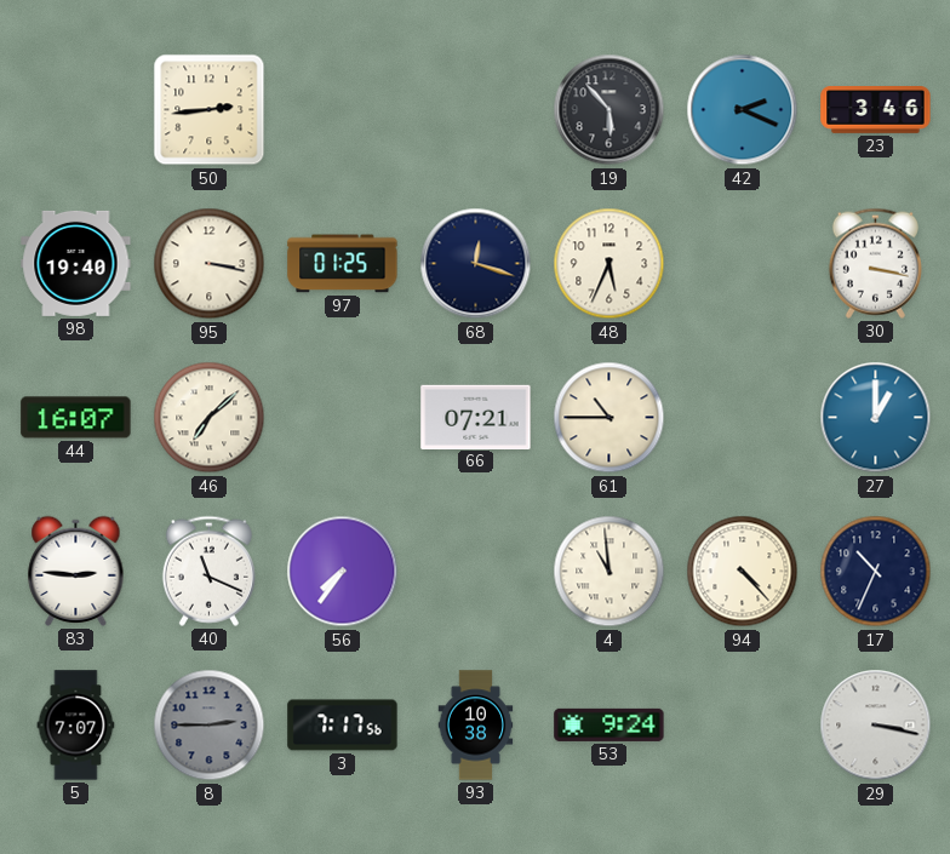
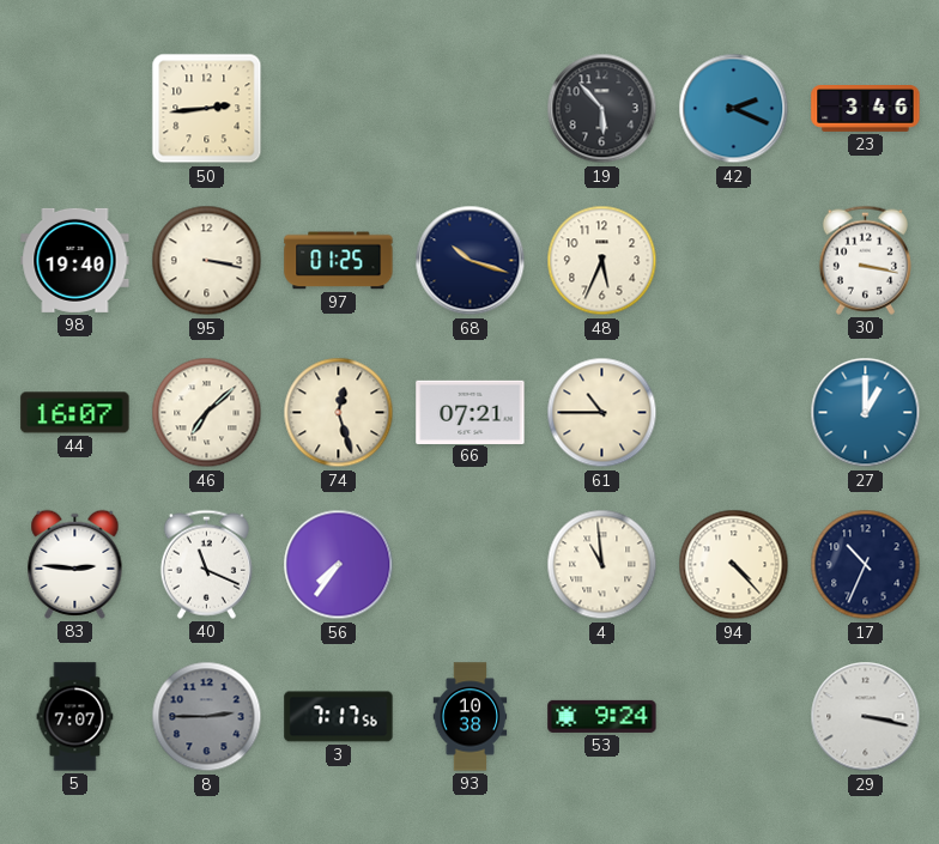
68: 12:18 -> 10:18 (471, 261)
74: none -> 12:27 (339, 413)
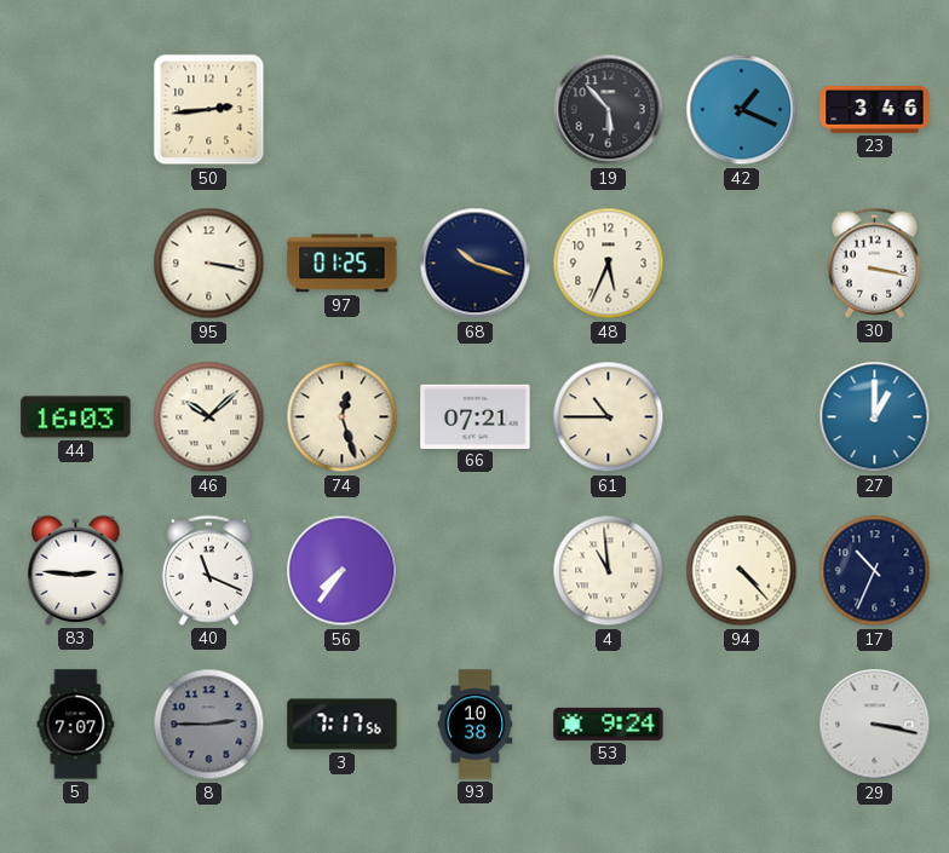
42: 2:19 -> 1:19 (742, 110)
98: 19:40 -> none (75, 260)
44: 16:07 -> 16:03 (76, 417)
46: 7:08 -> 10:08 (209, 417)
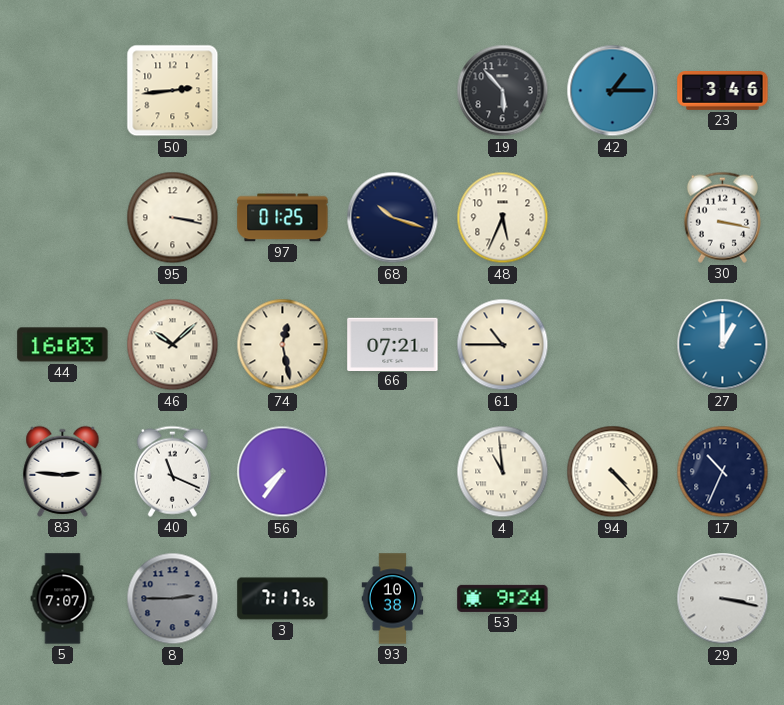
42: 1:19 -> 1:15 (613, 91)
74: 12:27 -> 12:28 (283, 345)
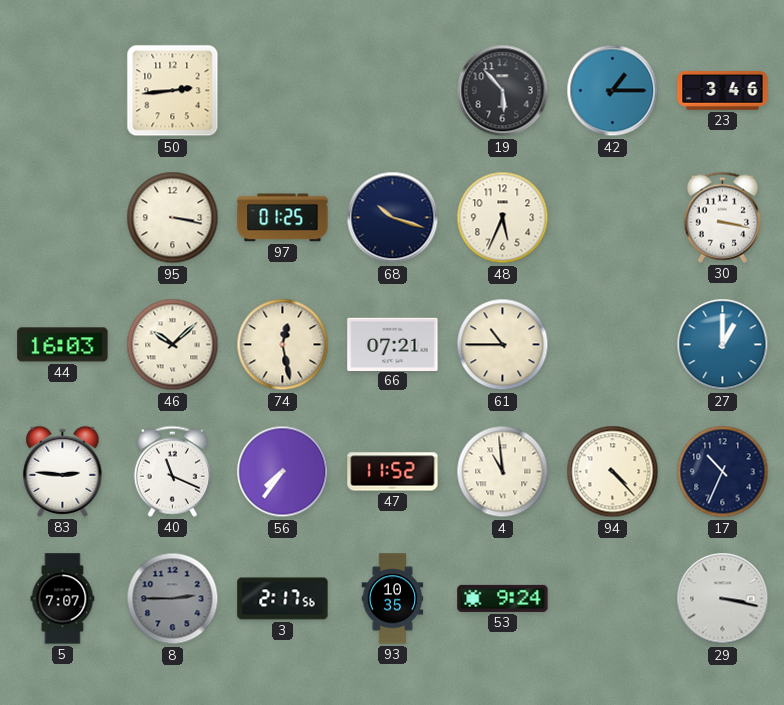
47: none -> 11:52 (393, 472)
3: 7:17 -> 2:17 (283, 599)
93: 10:38 -> 10:35 (393, 599)
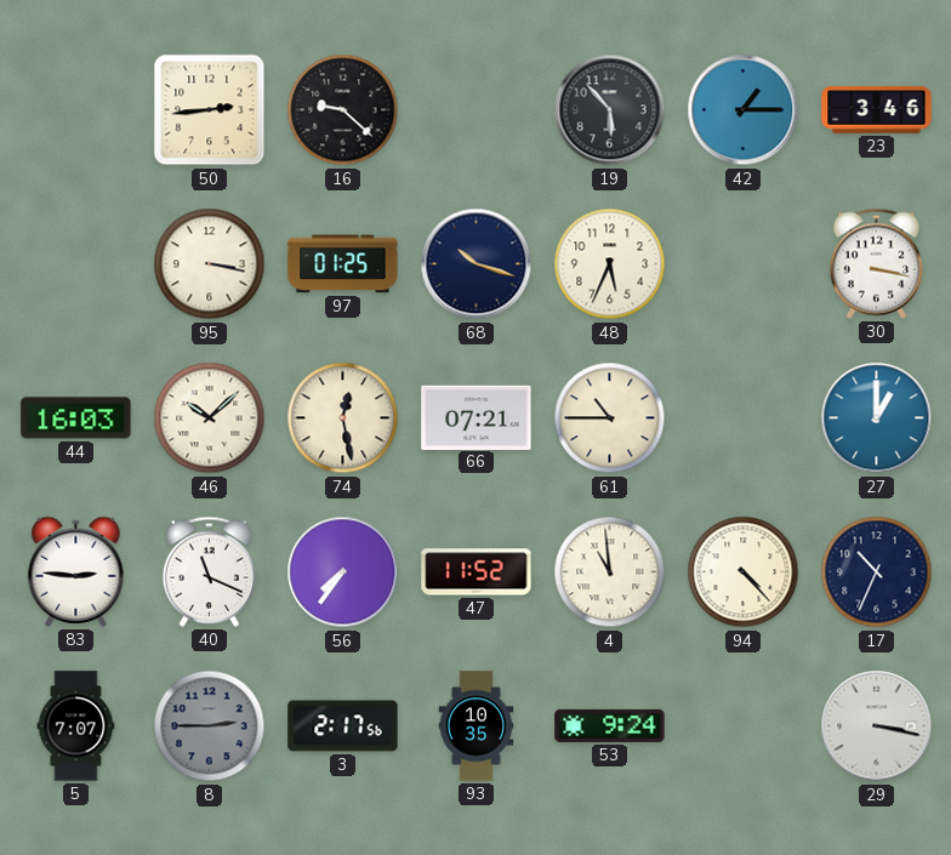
16: none -> 9:22 (343, 110)
